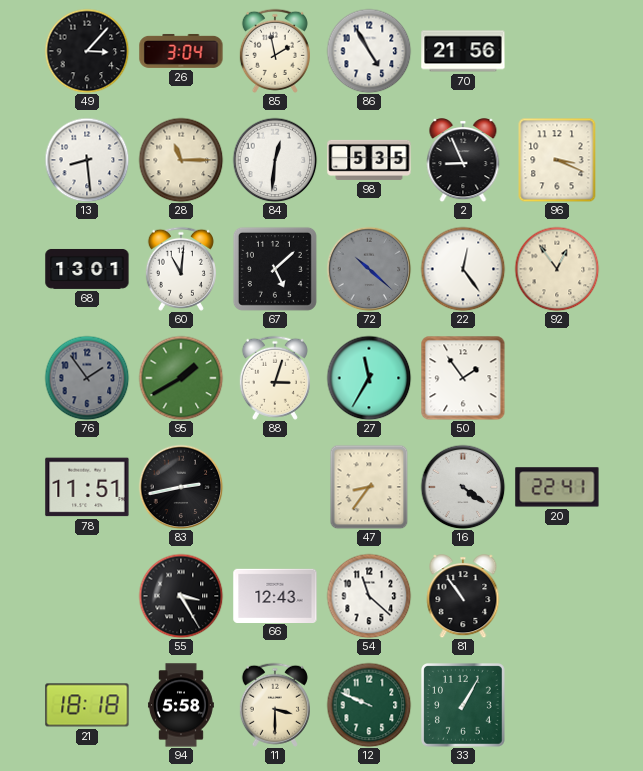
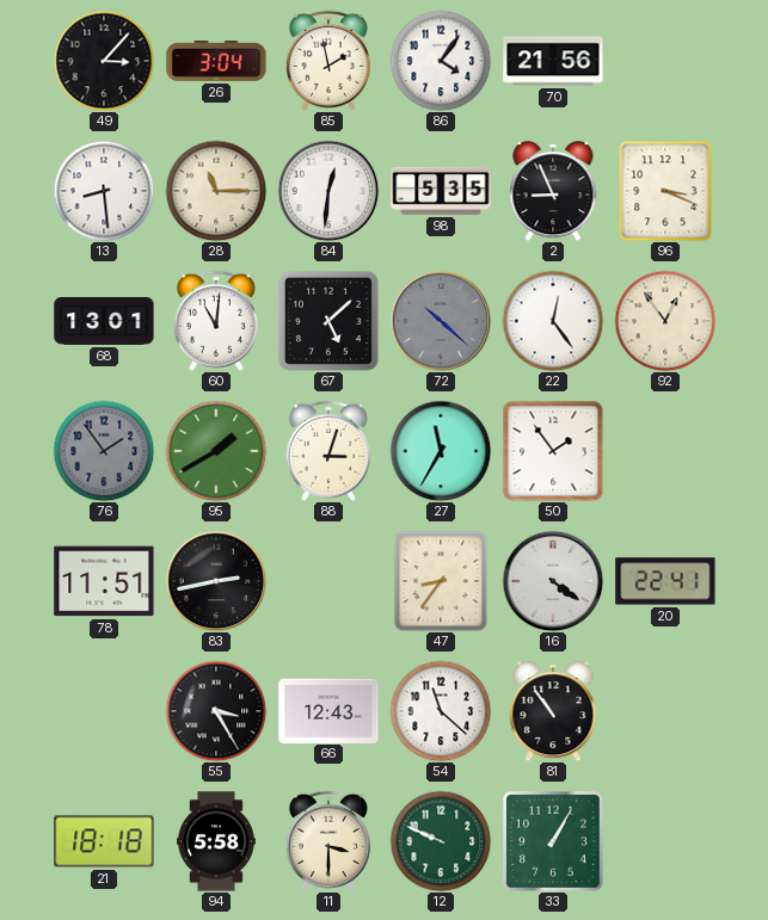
86: 4:55 -> 4:06 (441, 61)
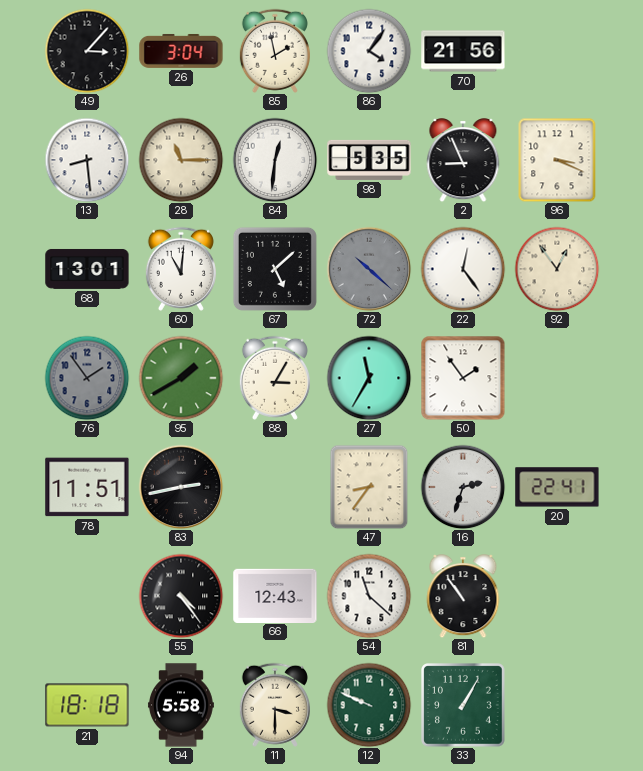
88: 3:03 -> 3:05 (275, 378)
16: 4:21 -> 2:33 (463, 487)
55: 3:25 -> 4:24 (181, 596)
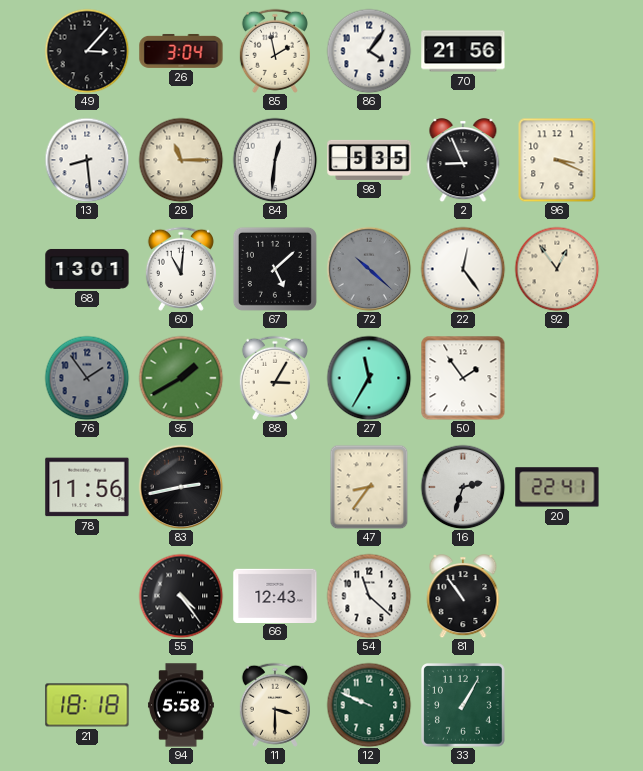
78: 11:51 -> 11:56 (87, 487)
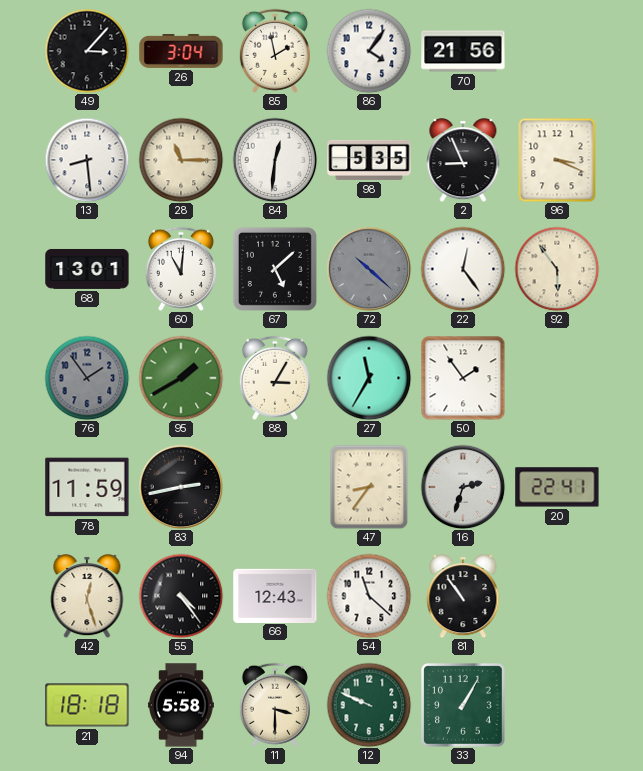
92: 12:54 -> 5:54 (557, 269)
78: 11:56 -> 11:59 (87, 487)
42: none -> 12:27 (87, 596)
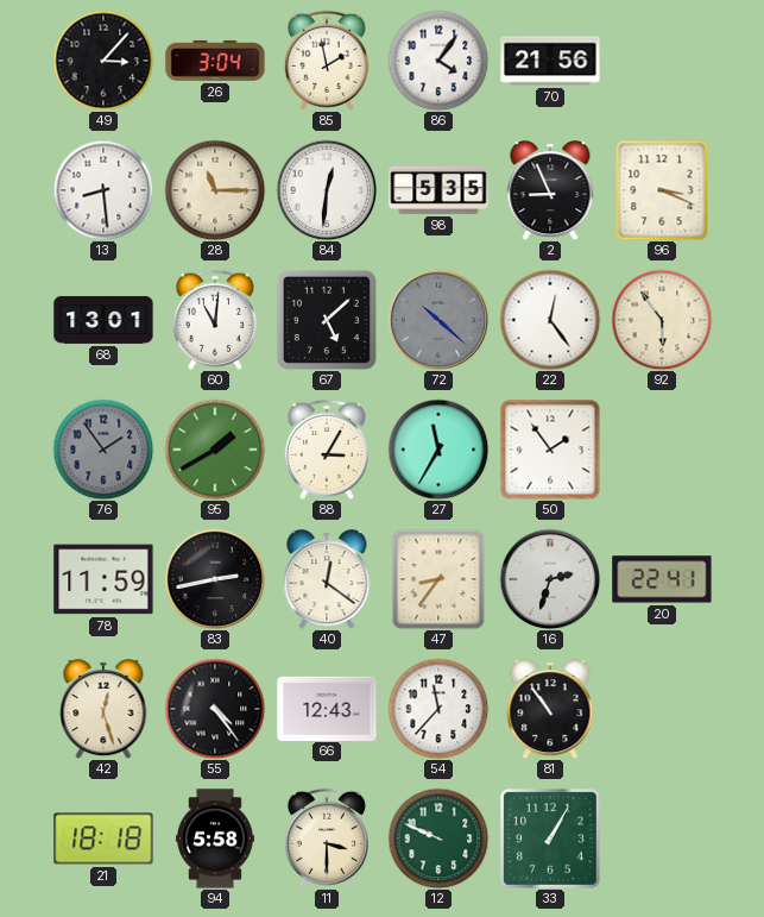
40: none -> 12:21 (327, 579)
54: 11:22 -> 11:37 (438, 709)
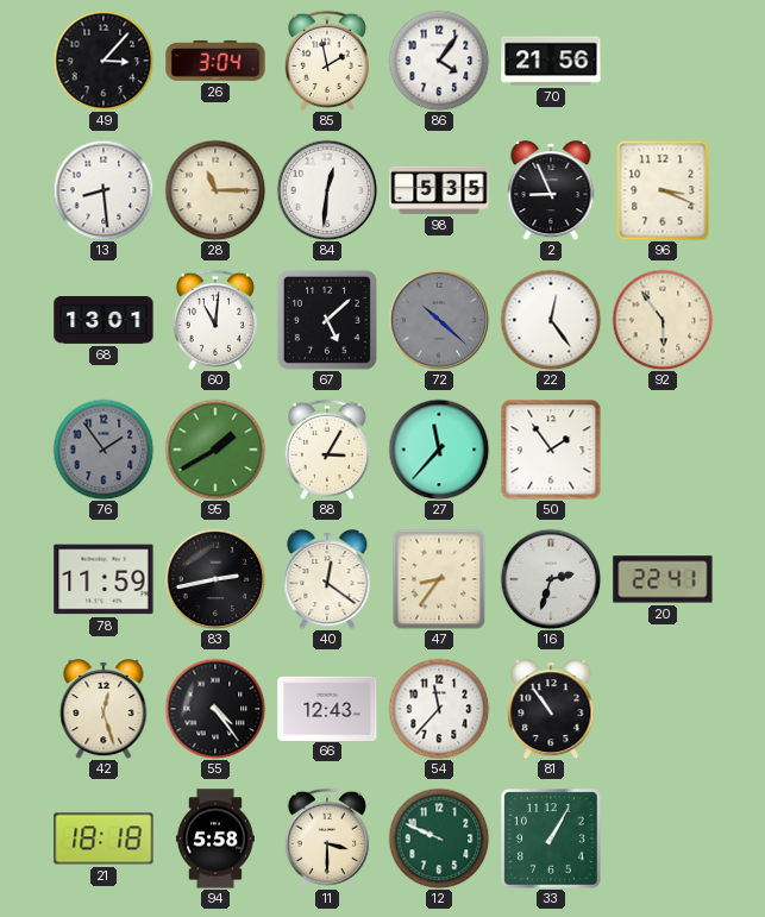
27: 11:35 -> 11:37 (439, 450)
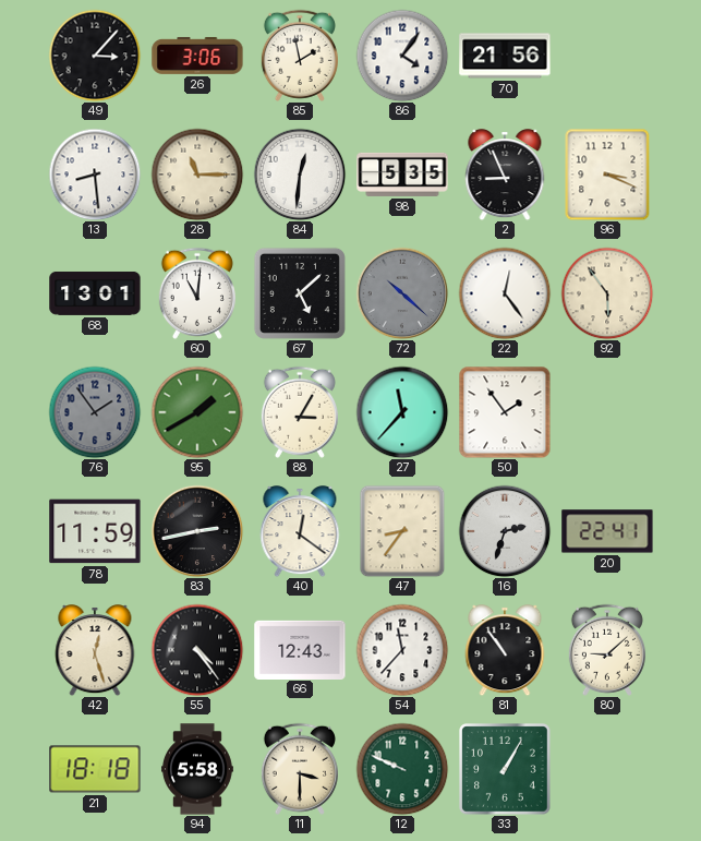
26: 3:04 -> 3:06 (197, 56)
80: none -> 9:08 (607, 650)
